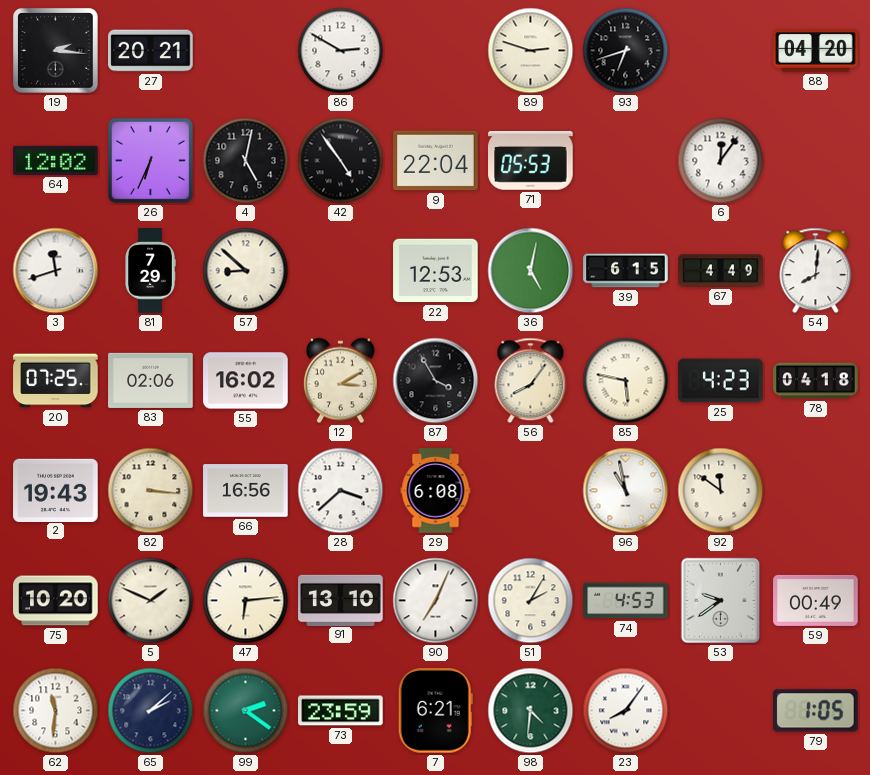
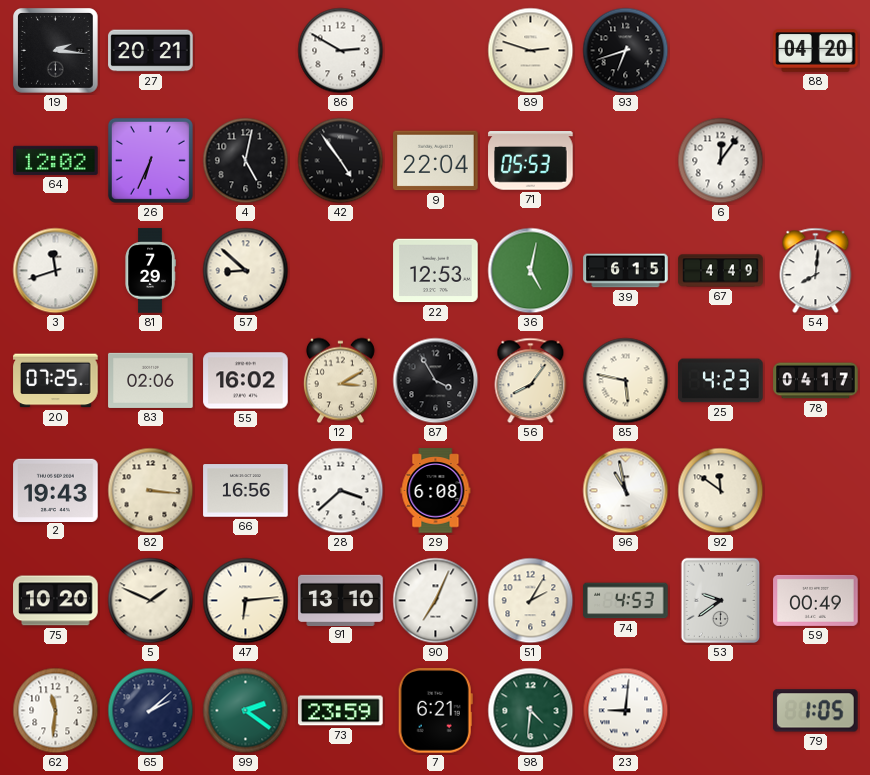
78: 04:18 -> 04:17 (816, 381)
23: 8:06 -> 9:01 (626, 711)
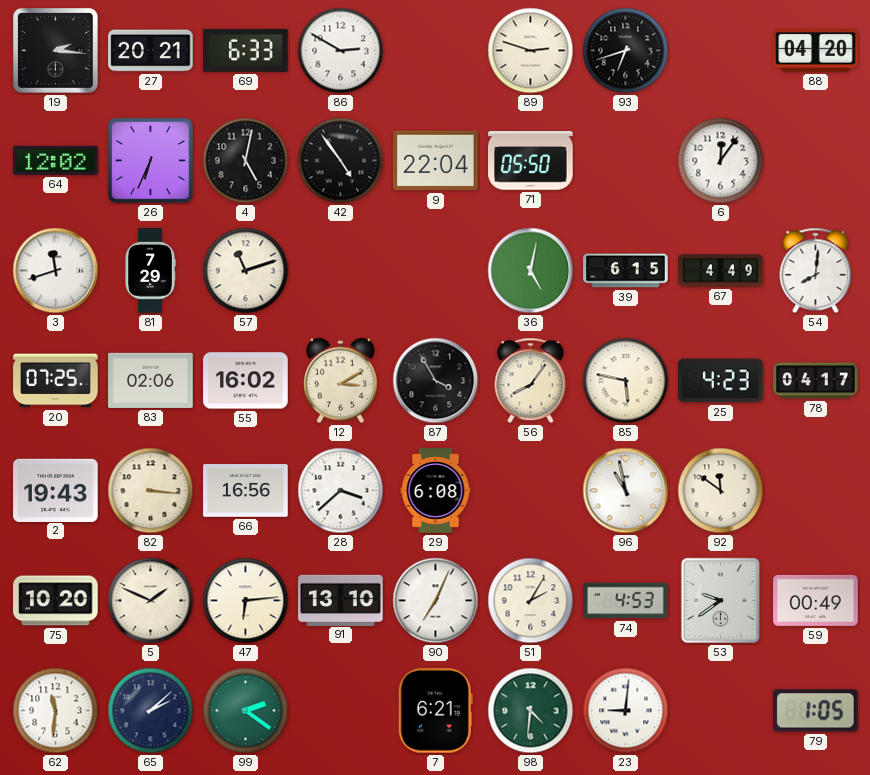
69: none -> 6:33 (246, 50)
71: 05:53 -> 05:50 (531, 161)
57: 8:52 -> 11:12 (246, 271)
22: 12:53 -> none (436, 271)
73: 23:59 -> none (341, 711)
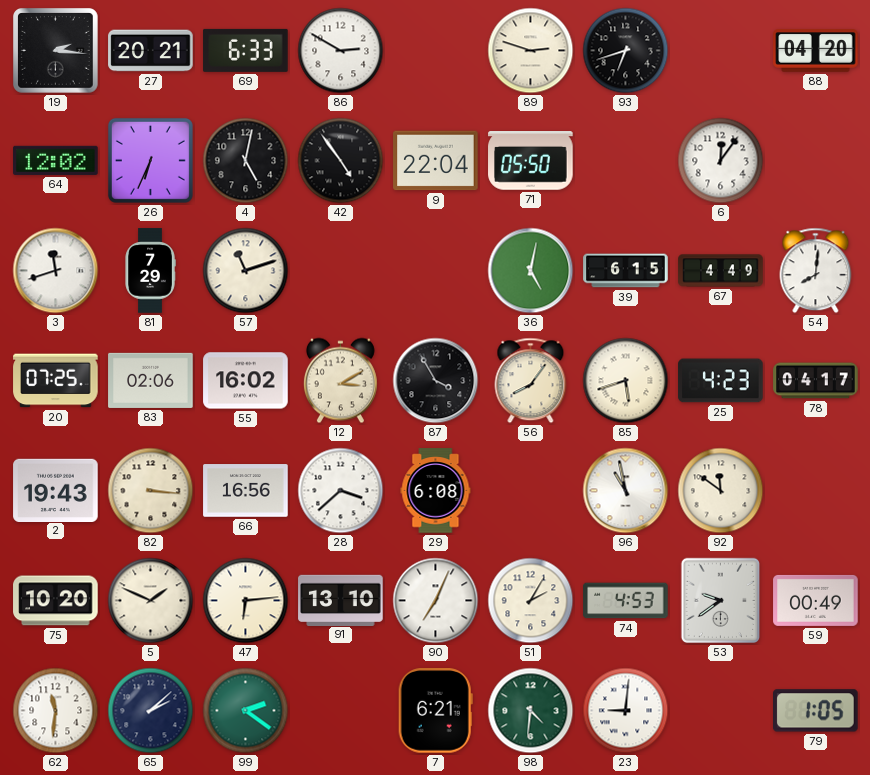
85: 5:47 -> 5:42 (626, 381)
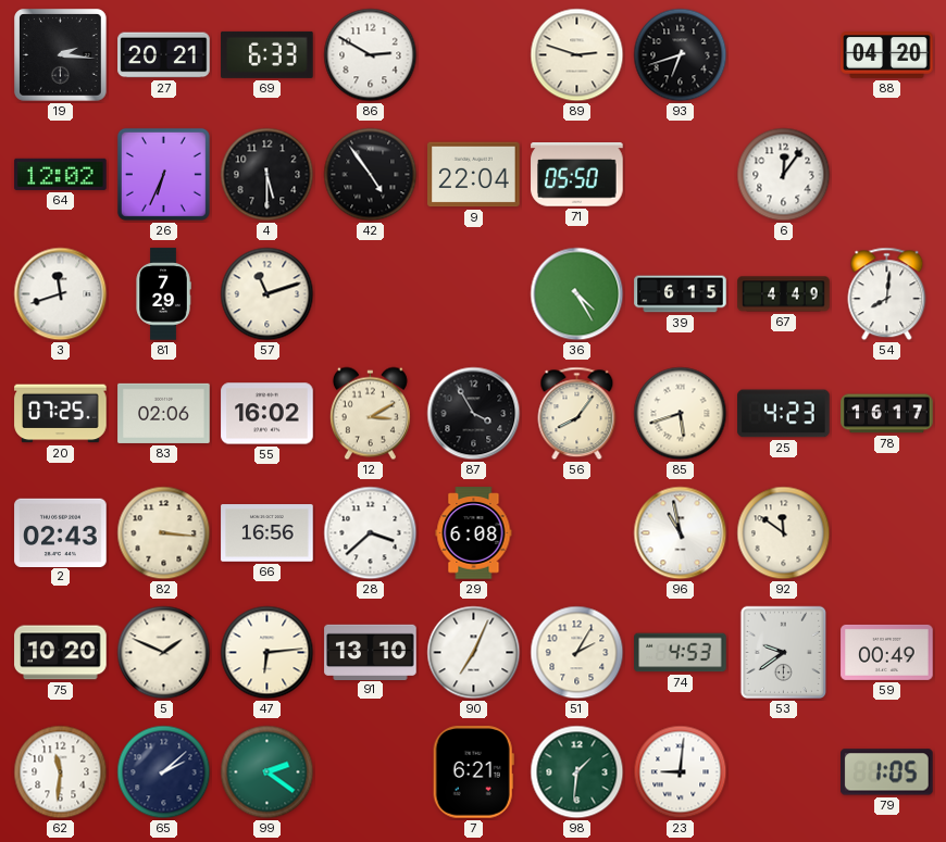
4: 5:02 -> 5:30 (267, 175)
36: 5:02 -> 4:25 (577, 294)
78: 04:17 -> 16:17 (887, 414)
2: 19:43 -> 02:43 (61, 532)
98: 4:31 -> 1:31 (577, 772)
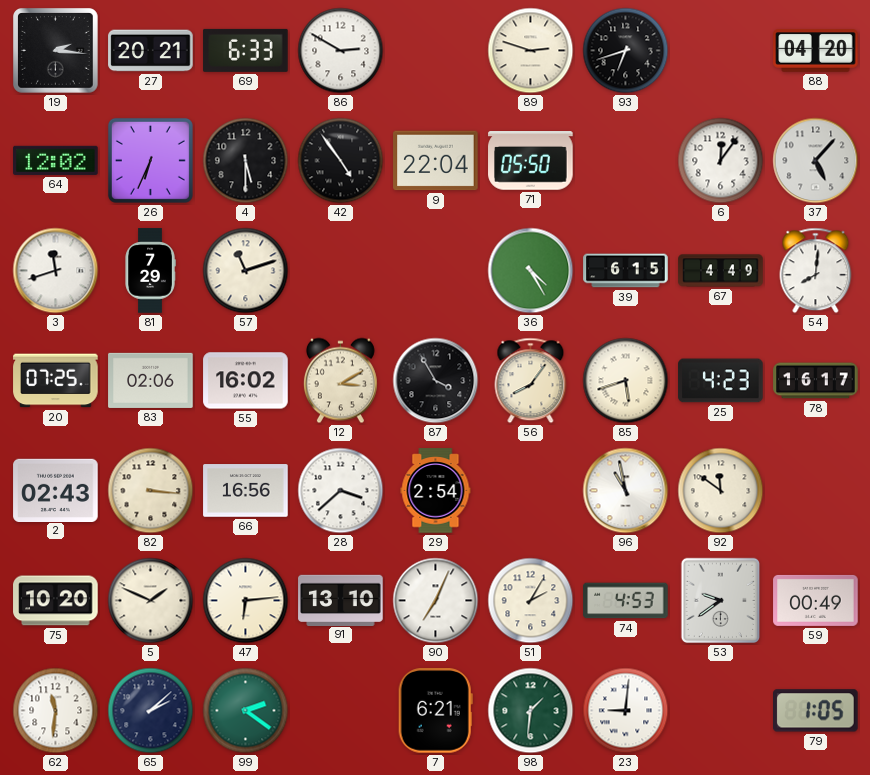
37: none -> 5:07 (816, 161)
29: 6:08 -> 2:54 (436, 491)
